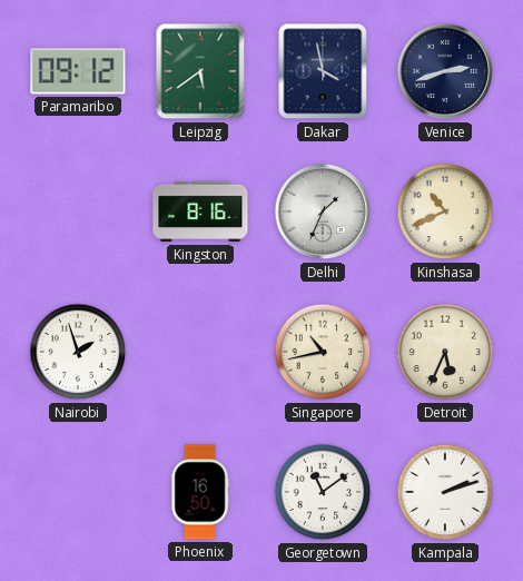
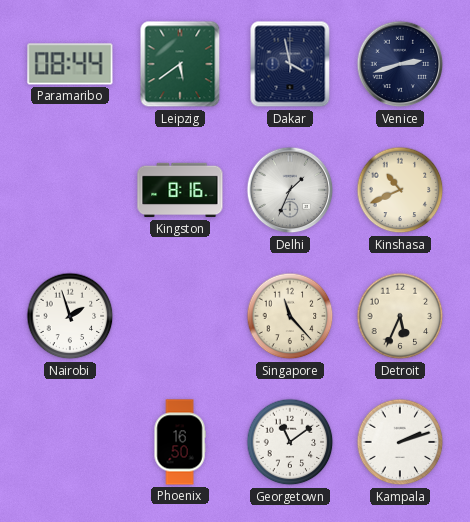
Paramaribo: 09:12 -> 08:44 (70, 64)
Singapore: 10:43 -> 11:23 (290, 316)
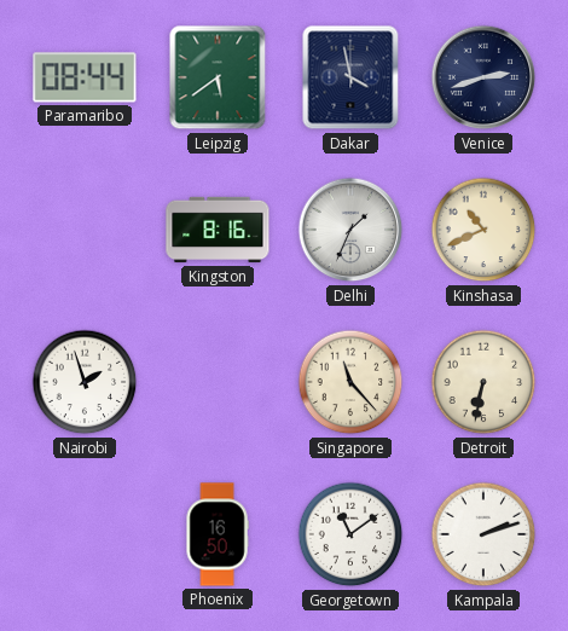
Detroit: 5:34 -> 6:32 (483, 382)
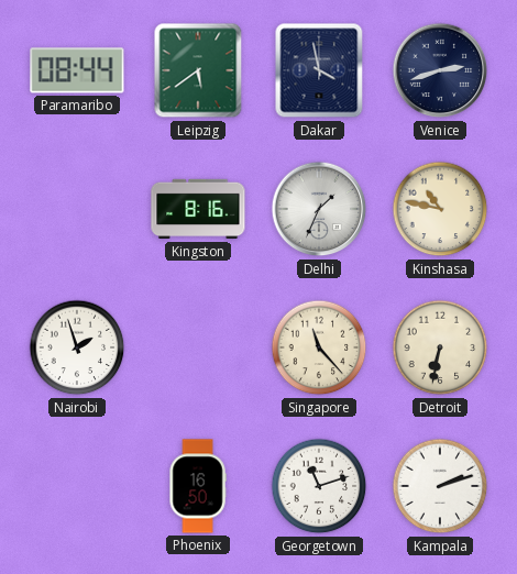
Kinshasa: 10:41 -> 10:47 (440, 209)
Georgetown: 11:09 -> 11:12 (319, 486)
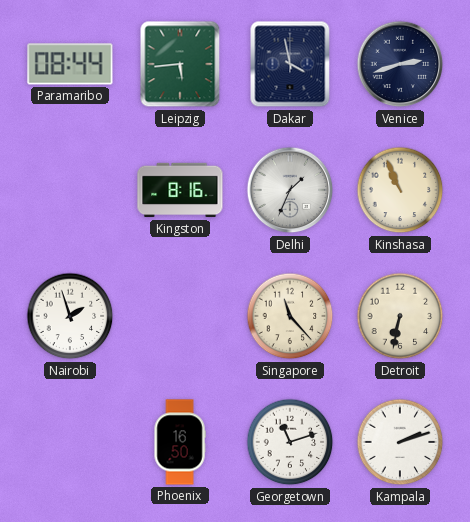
Leipzig: 5:39 -> 5:44 (180, 64)
Kinshasa: 10:47 -> 10:56 (400, 190)
